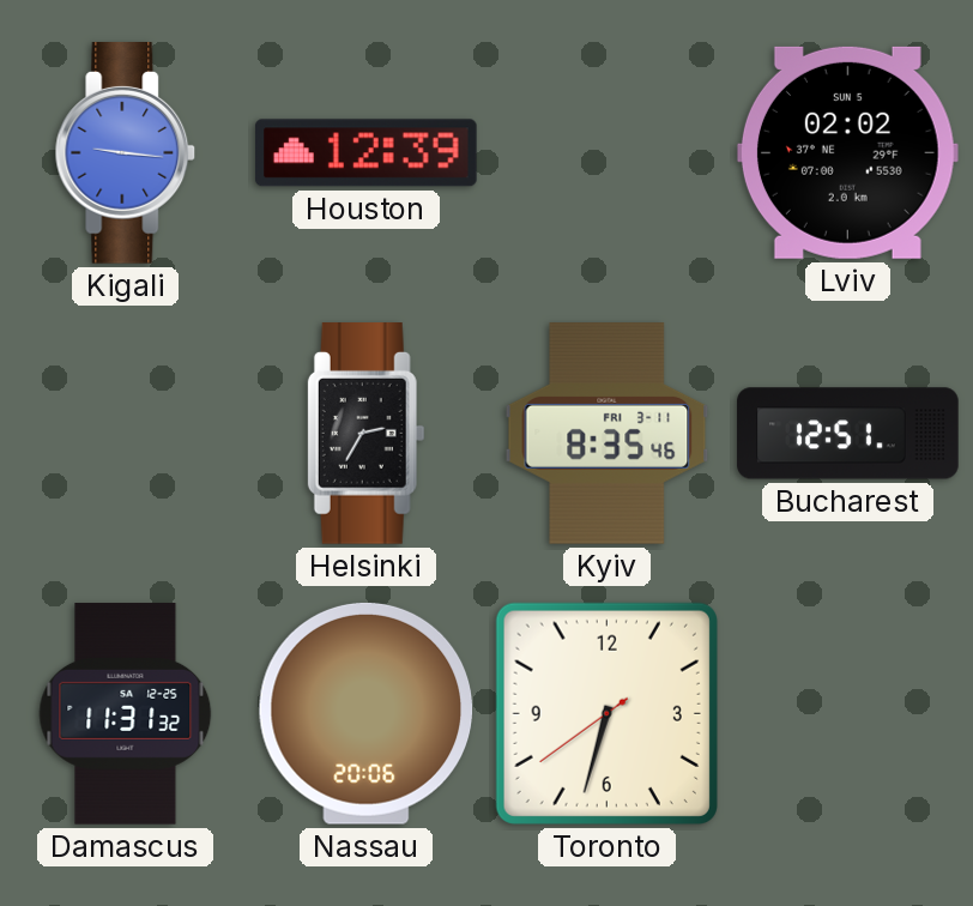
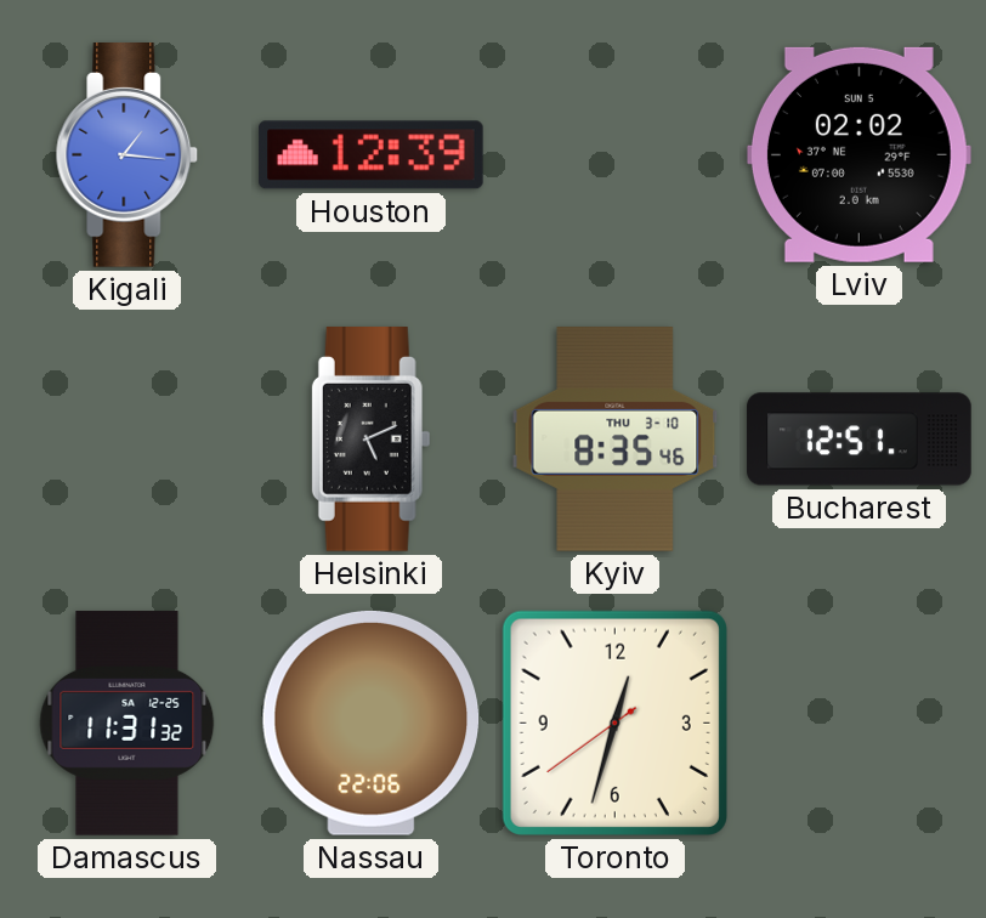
Kigali: 9:16 -> 1:16 (127, 155)
Helsinki: 2:35 -> 5:11 (370, 440)
Kyiv date: FRI 3-11 -> THU 3-10 (616, 440)
Nassau: 20:06 -> 22:06 (372, 722)
Toronto: 6:32 -> 12:32 (614, 722)
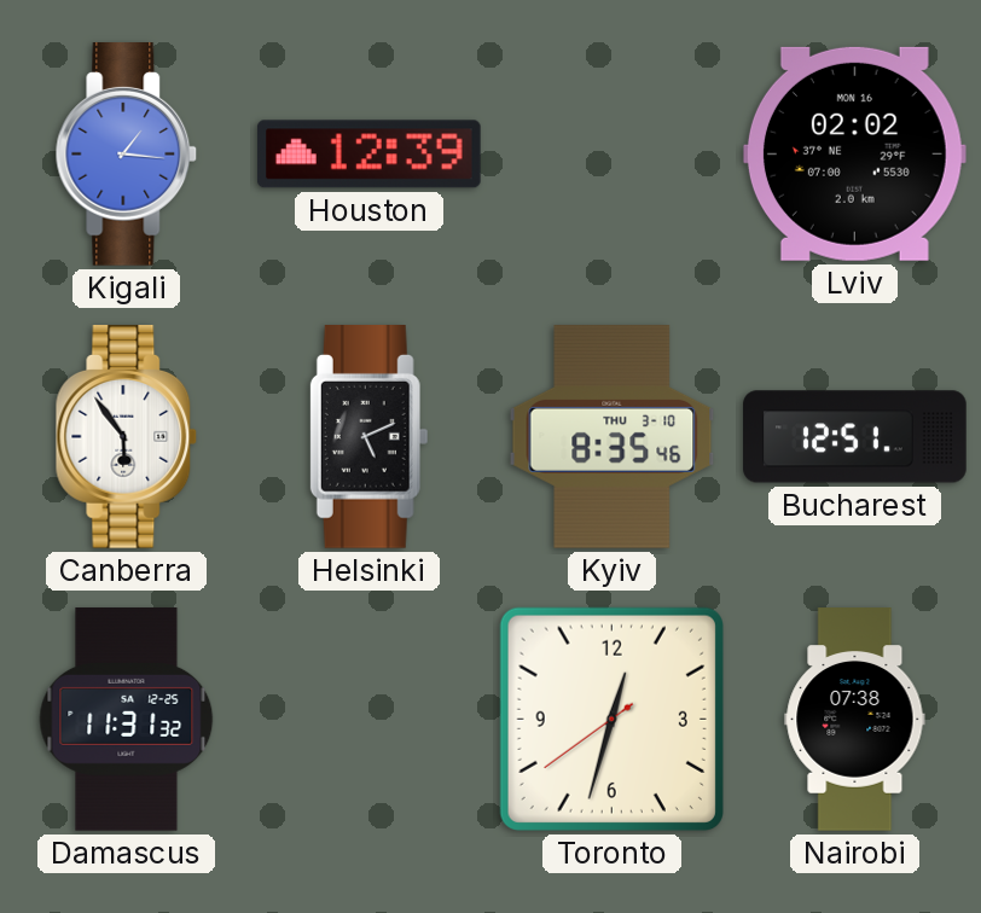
Lviv date: SUN 5 -> MON 16 (854, 153)
Canberra: none -> 5:54 (127, 437)
Nassau: 22:06 -> none (372, 722)
Nairobi: none -> 07:38 (855, 720)
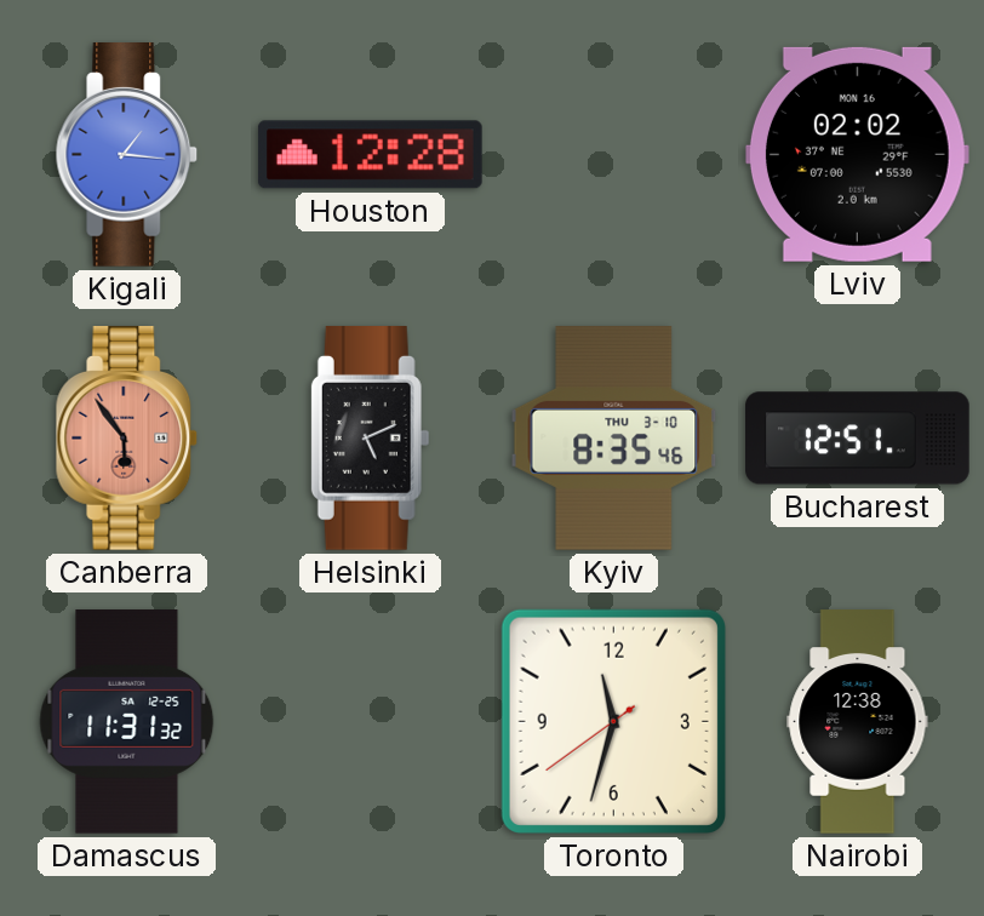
Houston: 12:39 -> 12:28 (370, 155)
Canberra dial: white -> salmon (127, 439)
Toronto: 12:32 -> 11:32 (613, 721)
Nairobi: 07:38 -> 12:38 (858, 722)
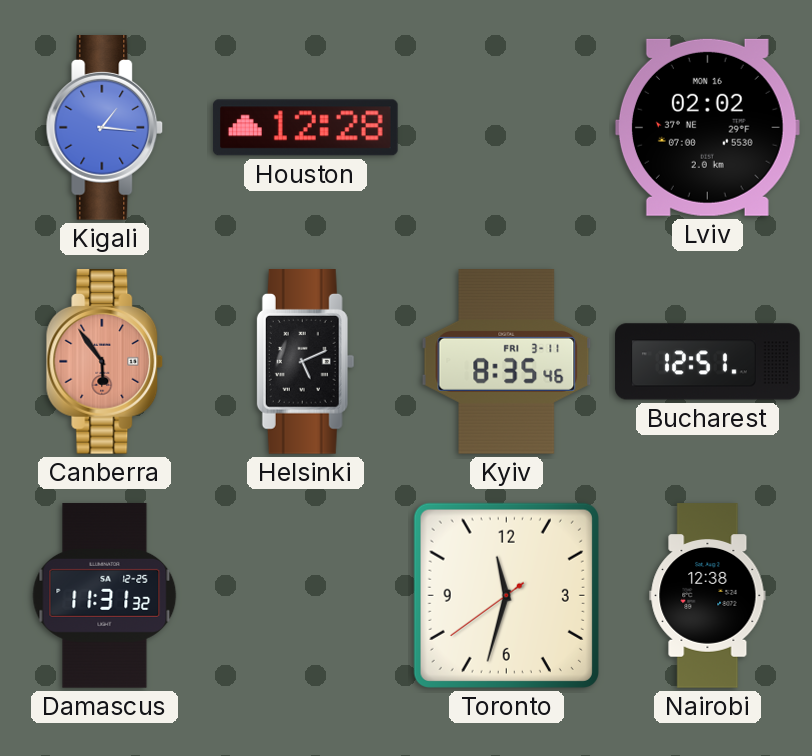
Kyiv date: THU 3-10 -> FRI 3-11 (507, 362)
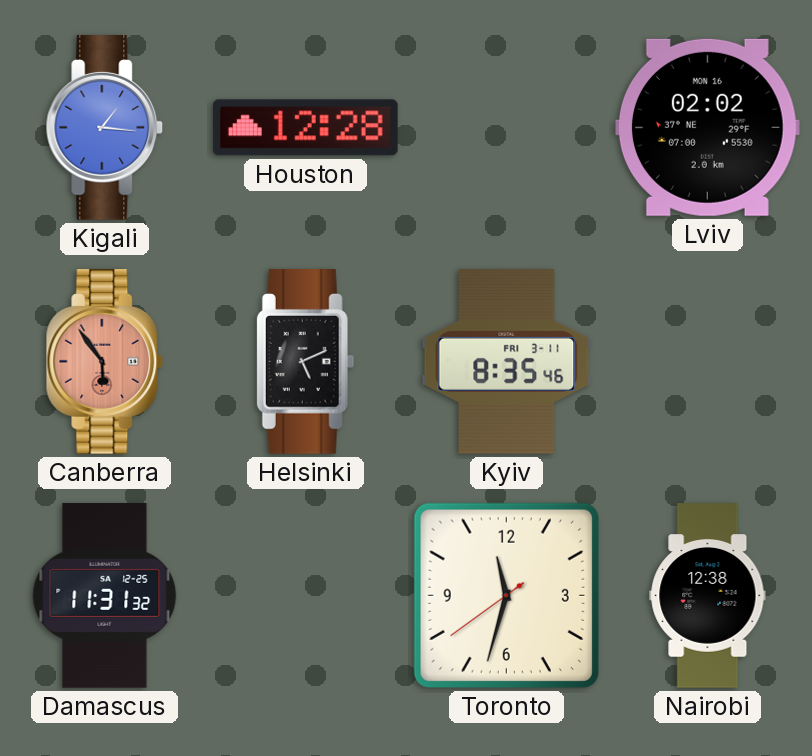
Bucharest: 12:51 -> none (708, 362)
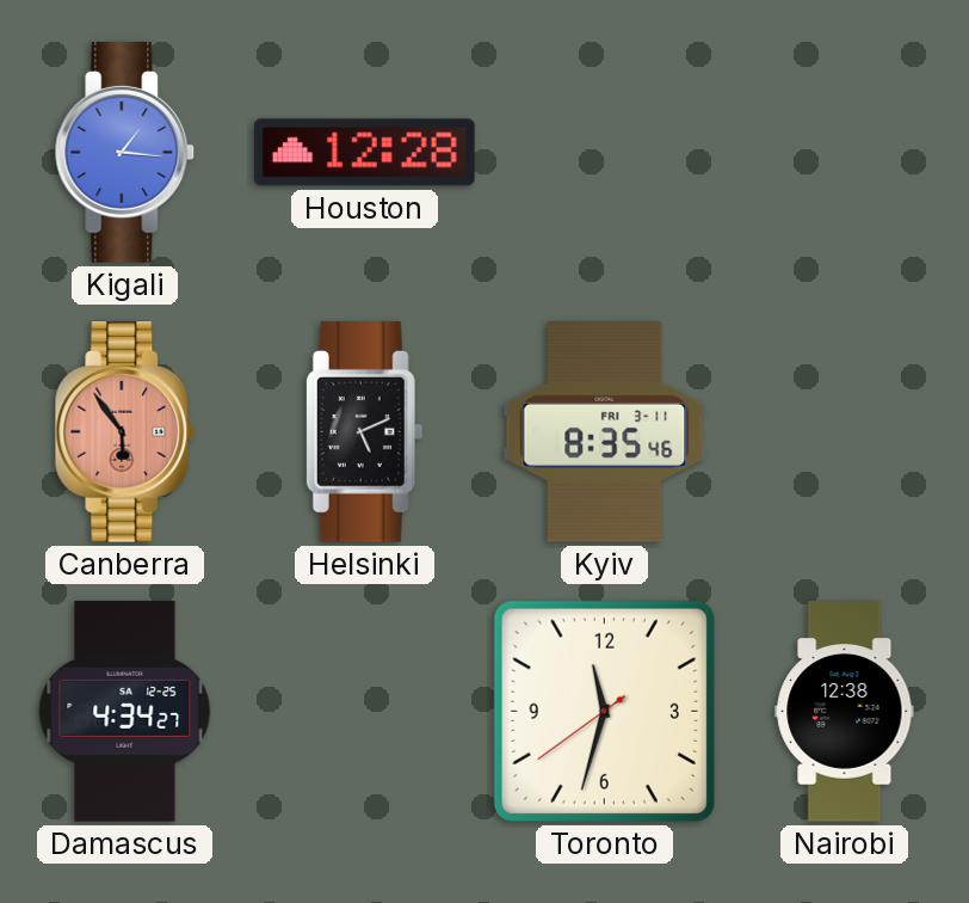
Lviv: 02:02 -> none (707, 127)
Damascus: 11:31 -> 4:34 (125, 712)
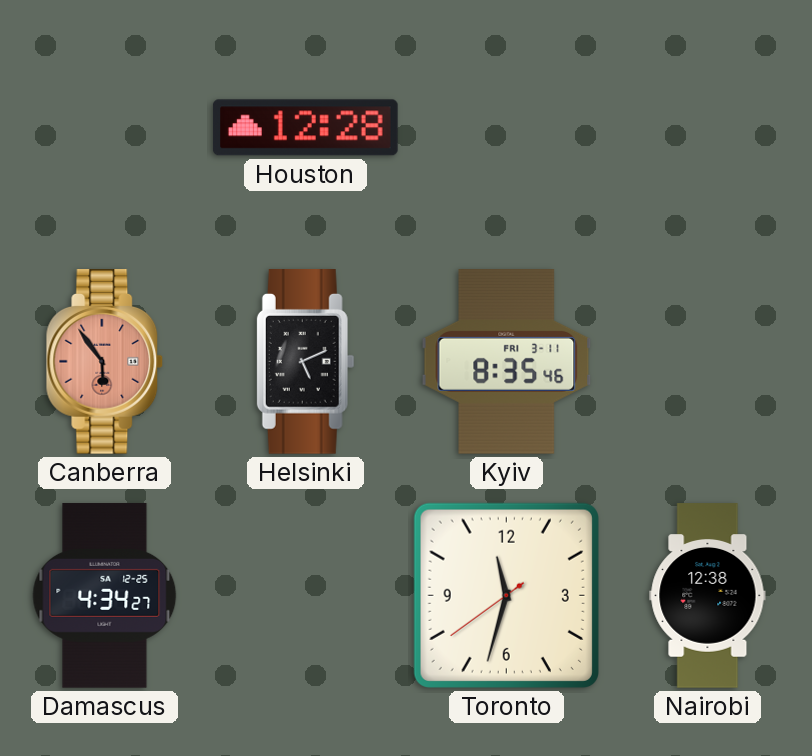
Kigali: 1:16 -> none (125, 153)
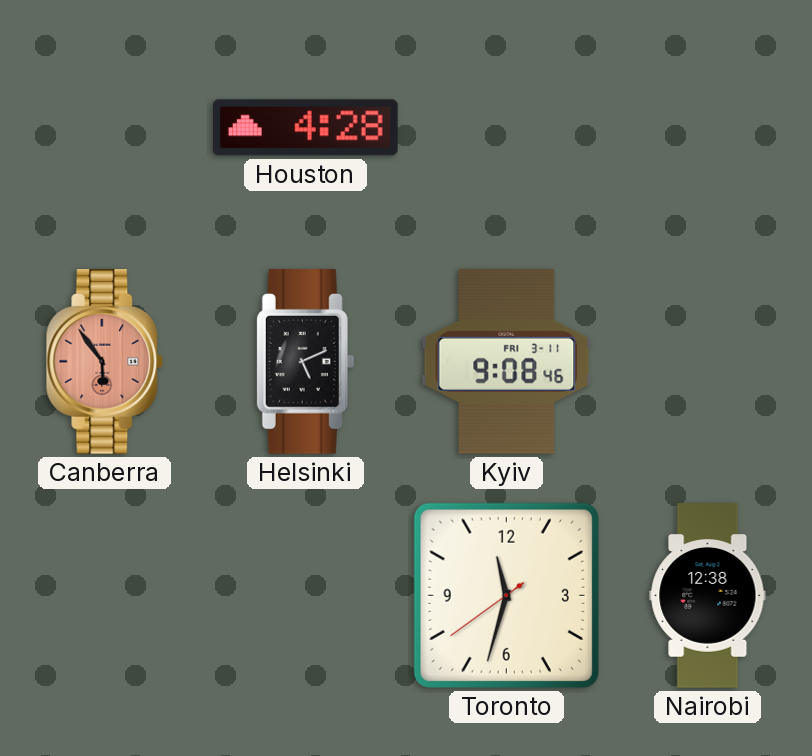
Houston: 12:28 -> 4:28 (305, 128)
Kyiv: 8:35 -> 9:08 (507, 362)
Damascus: 4:34 -> none (105, 596)
